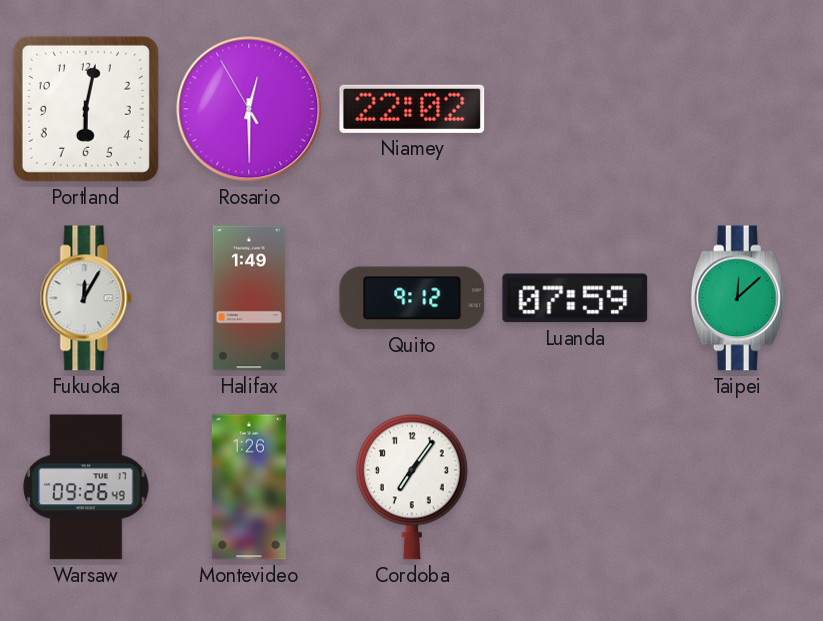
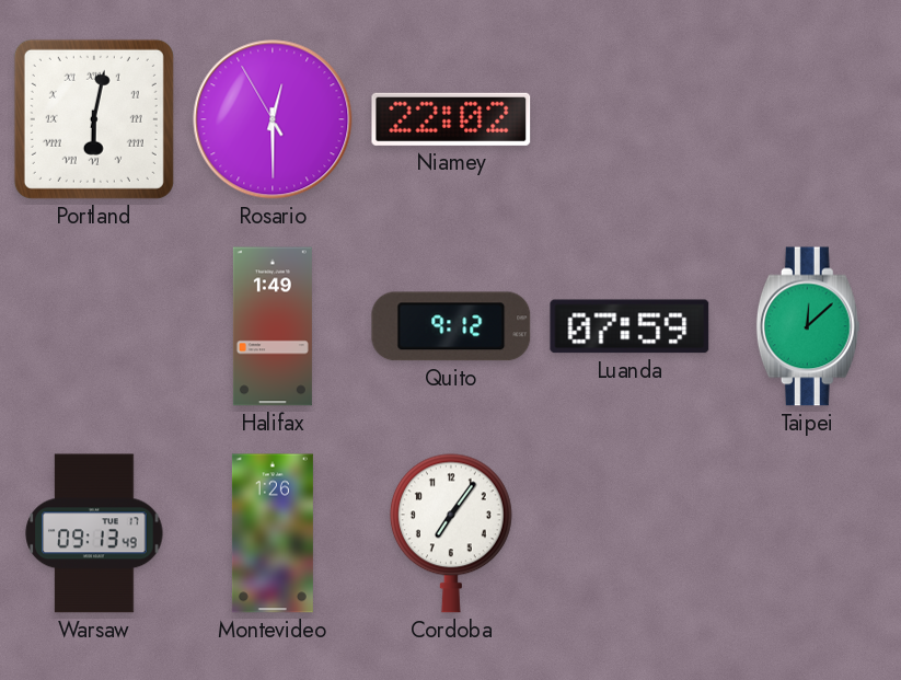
Portland numerals: Arabic -> Roman (94, 119)
Fukuoka: 12:05 -> none (86, 298)
Warsaw: 09:26 -> 09:13 (94, 533)
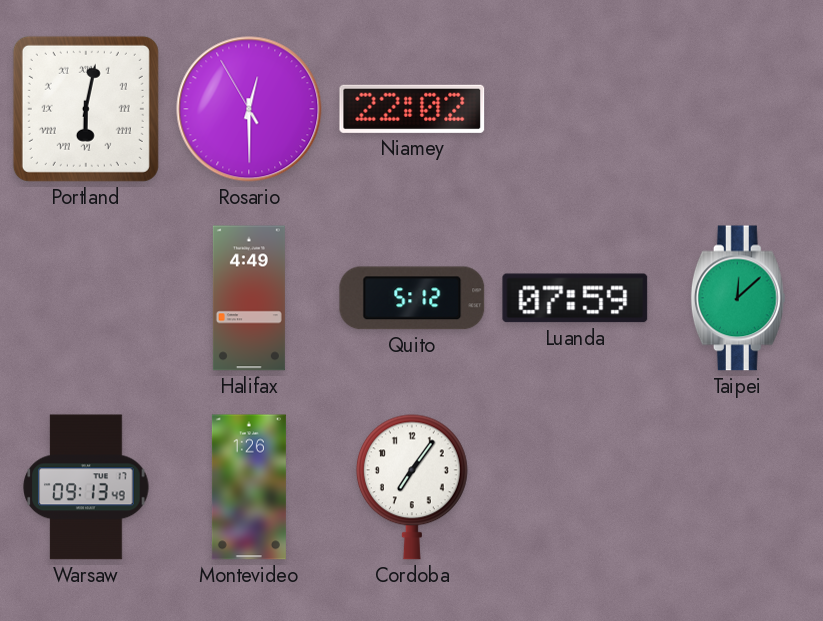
Halifax: 1:49 -> 4:49 (249, 298)
Quito: 9:12 -> 5:12 (412, 298)
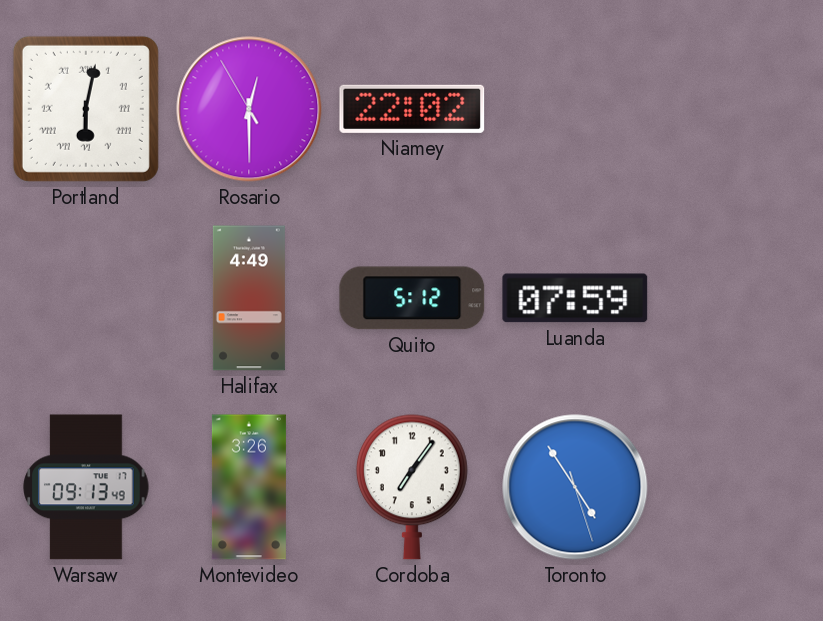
Taipei: 12:08 -> none (738, 298)
Montevideo: 1:26 -> 3:26 (249, 487)
Toronto: none -> 4:54 (575, 487)
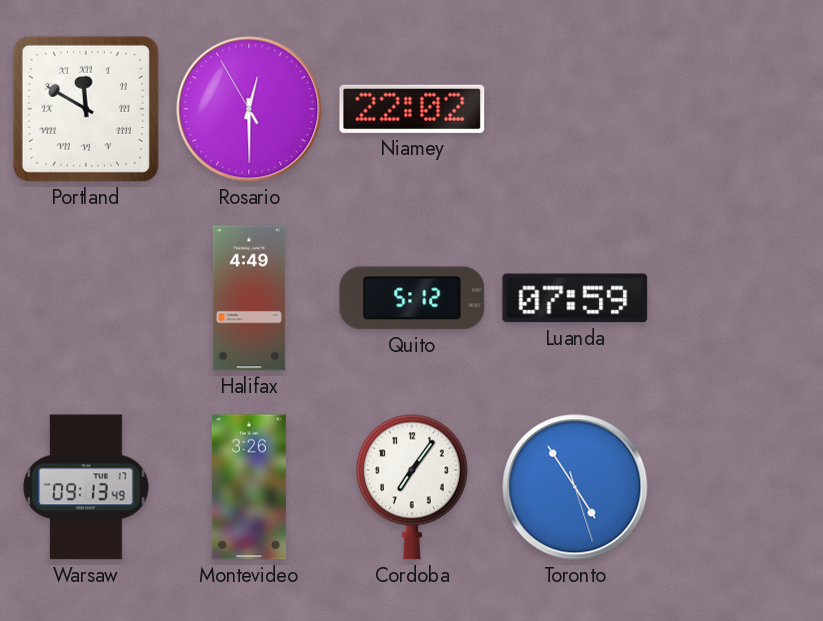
Portland: 6:02 -> 11:50 (86, 109)
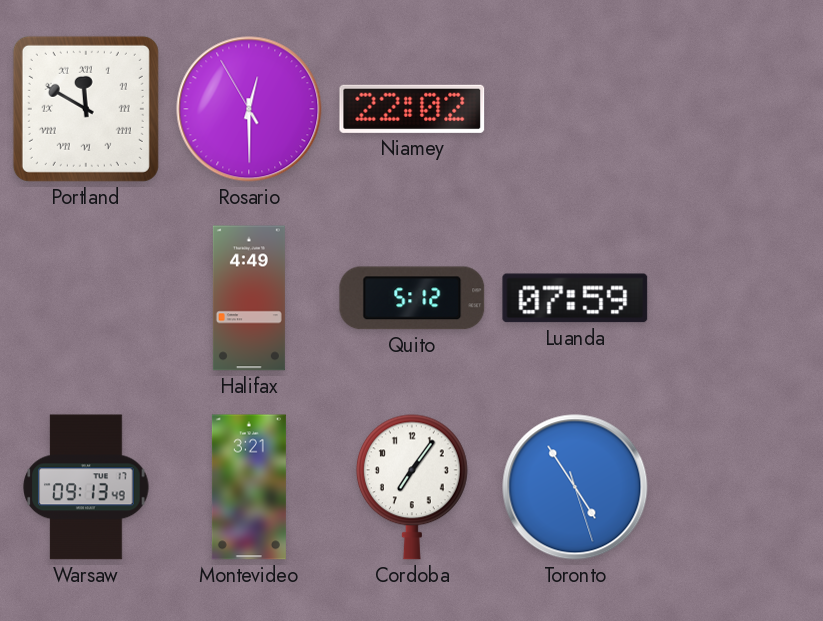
Montevideo: 3:26 -> 3:21 (249, 487)
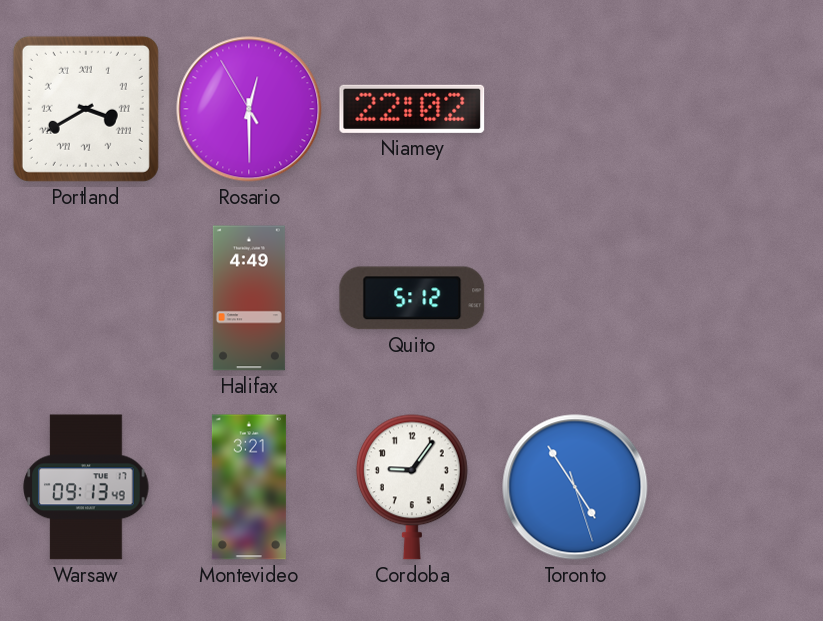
Portland: 11:50 -> 3:40 (86, 109)
Luanda: 07:59 -> none (575, 298)
Cordoba: 7:06 -> 9:06 (412, 487)
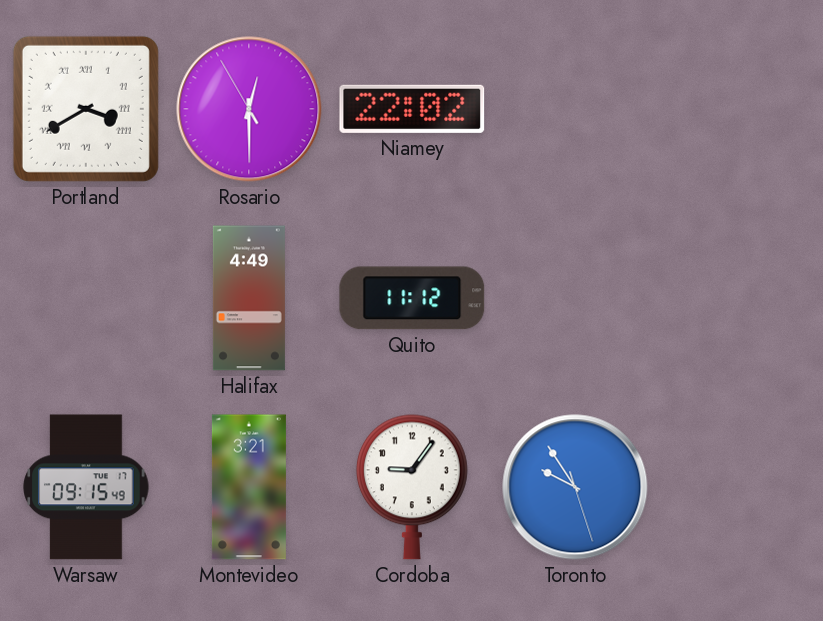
Quito: 5:12 -> 11:12 (412, 298)
Warsaw: 09:13 -> 09:15 (86, 487)
Toronto: 4:54 -> 9:54 (575, 487)
